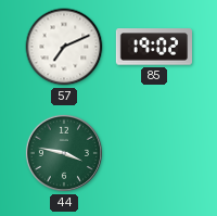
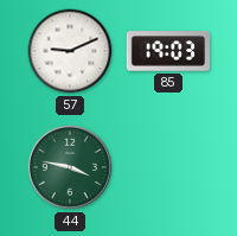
57: 7:11 -> 9:11 (70, 51)
85: 19:02 -> 19:03 (167, 51)
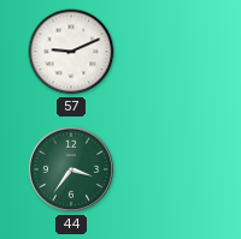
85: 19:03 -> none (167, 51)
44: 3:47 -> 3:36 (71, 169)
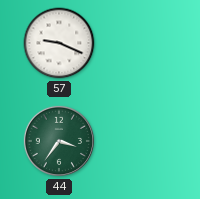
57: 9:11 -> 9:19 (59, 43)
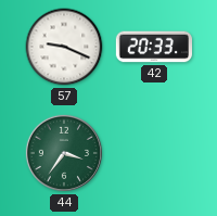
42: none -> 20:33 (153, 47)
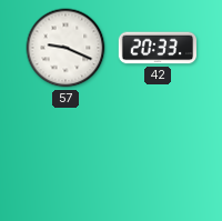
44: 3:36 -> none (64, 153)
